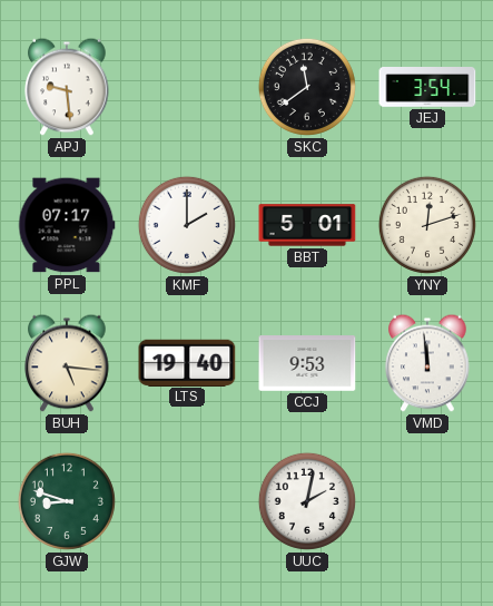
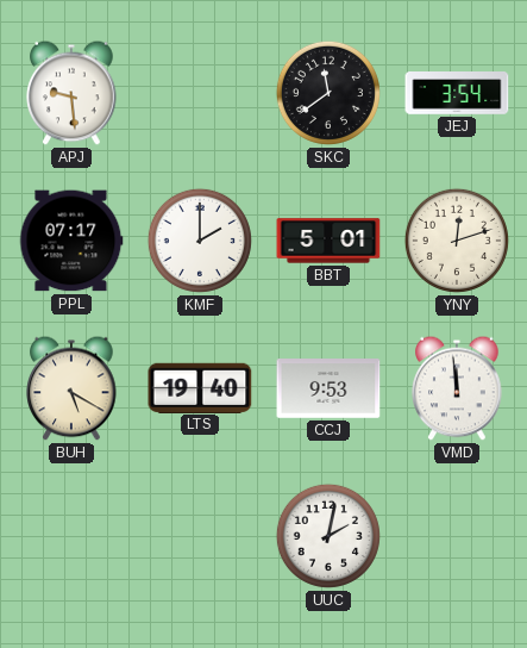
BUH: 5:16 -> 5:20 (71, 388)
GJW: 8:48 -> none (67, 501)
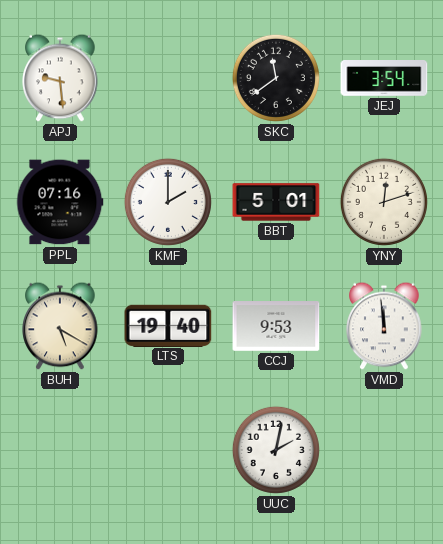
PPL: 07:17 -> 07:16 (60, 202)
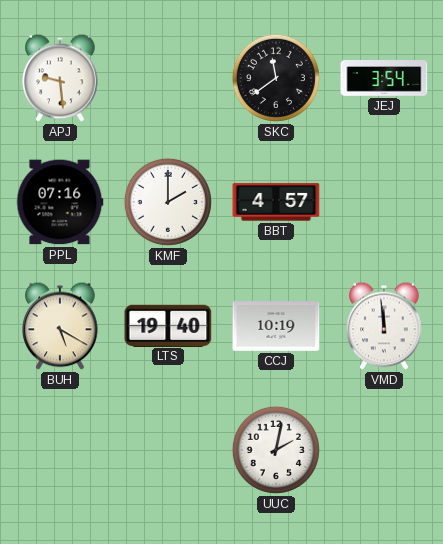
BBT: 5:01 -> 4:57 (276, 202)
YNY: 12:12 -> none (384, 202)
CCJ: 9:53 -> 10:19 (276, 327)
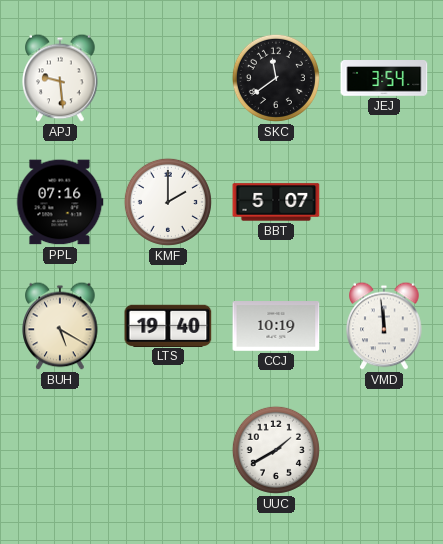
BBT: 4:57 -> 5:07 (276, 202)
UUC: 2:02 -> 1:40 (276, 450)
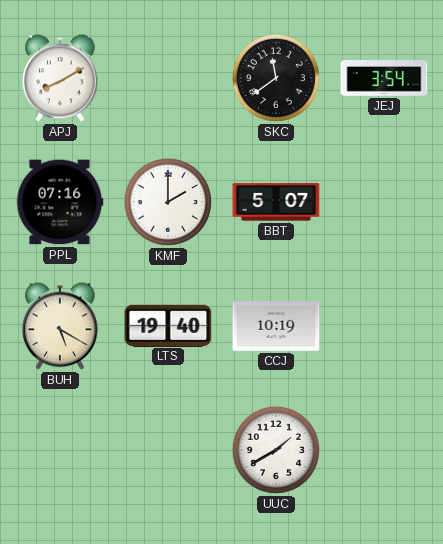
APJ: 9:29 -> 8:10 (60, 78)
VMD: 11:59 -> none (384, 326)
